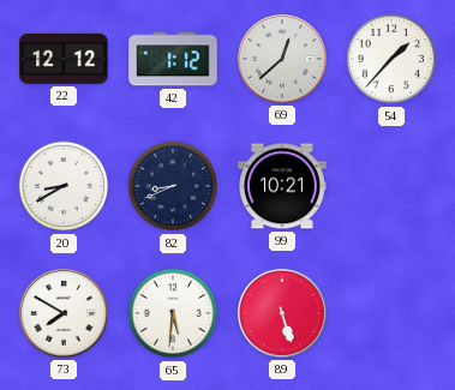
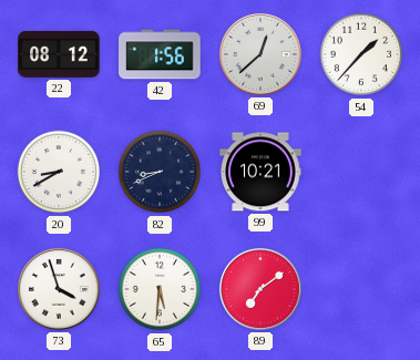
22: 12:12 -> 08:12 (59, 54)
42: 1:12 -> 1:56 (160, 54)
73: 7:50 -> 3:57 (59, 289)
89: 5:27 -> 7:09 (260, 289)
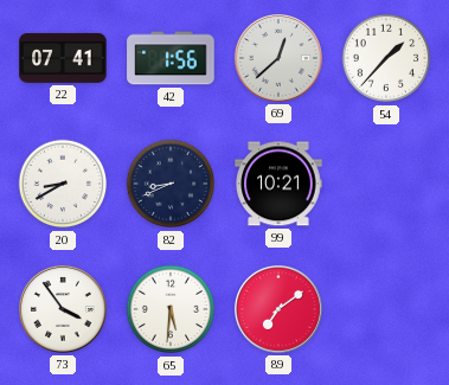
22: 08:12 -> 07:41 (63, 58)
73: 3:57 -> 3:54 (63, 309)
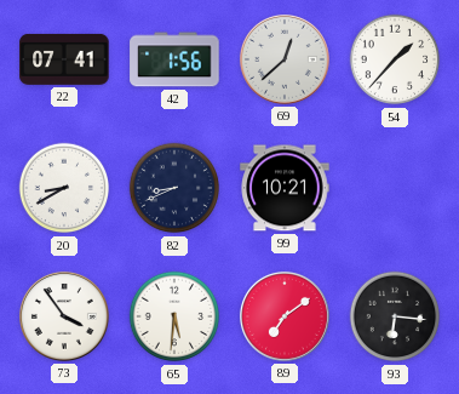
93: none -> 6:16 (395, 316)
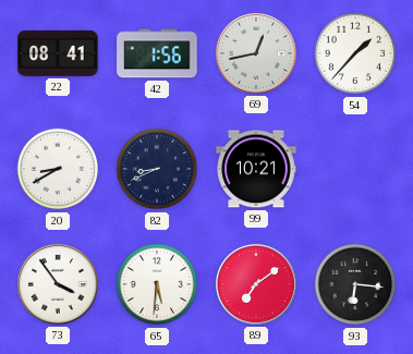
22: 07:41 -> 08:41 (58, 53)
69: 12:38 -> 12:43 (256, 53)
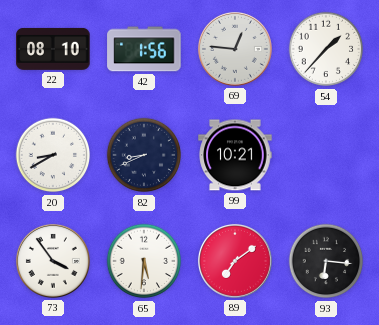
22: 08:41 -> 08:10 (53, 49)
69: 12:43 -> 12:46 (235, 49)
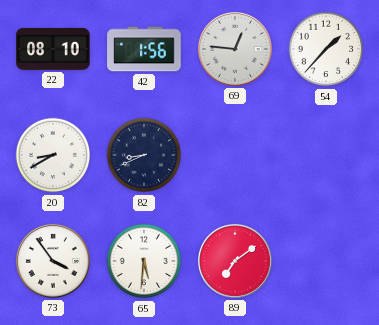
99: 10:21 -> none (235, 155)
93: 6:16 -> none (326, 261)
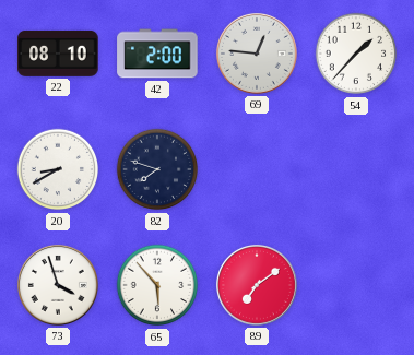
42: 1:56 -> 2:00 (157, 54)
82: 8:41 -> 7:48 (157, 169)
73: 3:54 -> 3:57 (58, 285)
65: 5:31 -> 5:53 (157, 285)
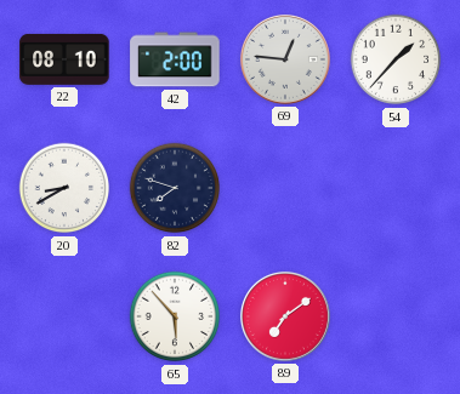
73: 3:57 -> none (58, 285)
